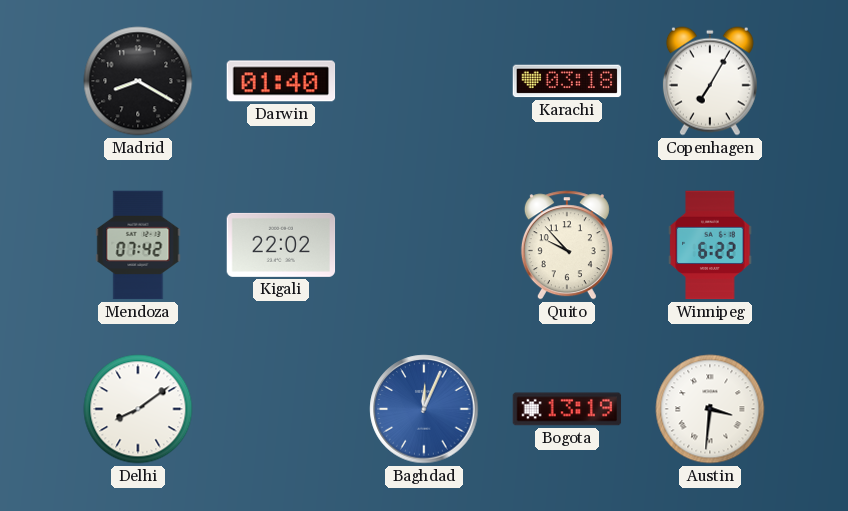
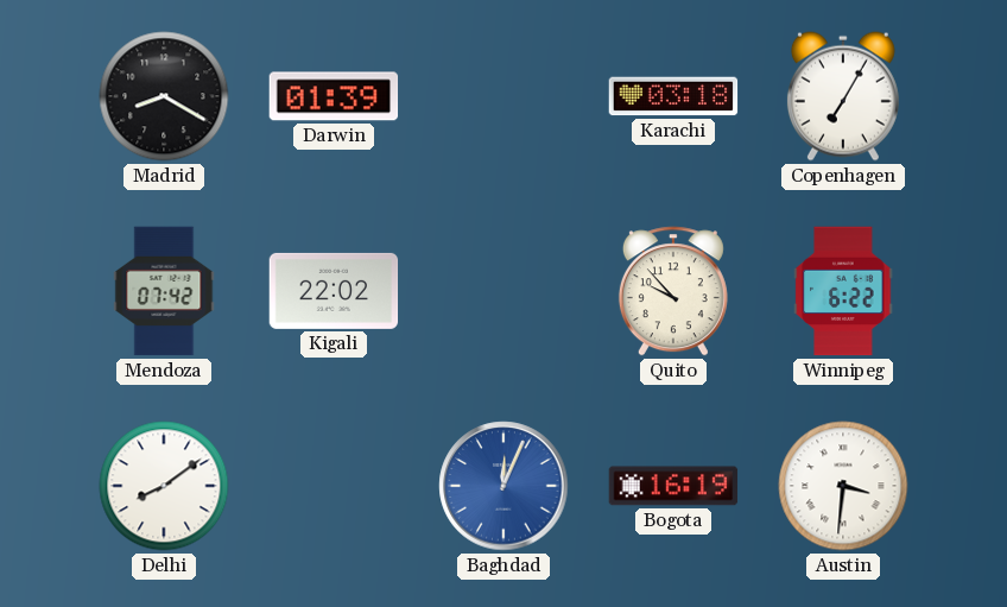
Darwin: 01:40 -> 01:39 (334, 96)
Bogota: 13:19 -> 16:19 (673, 486)
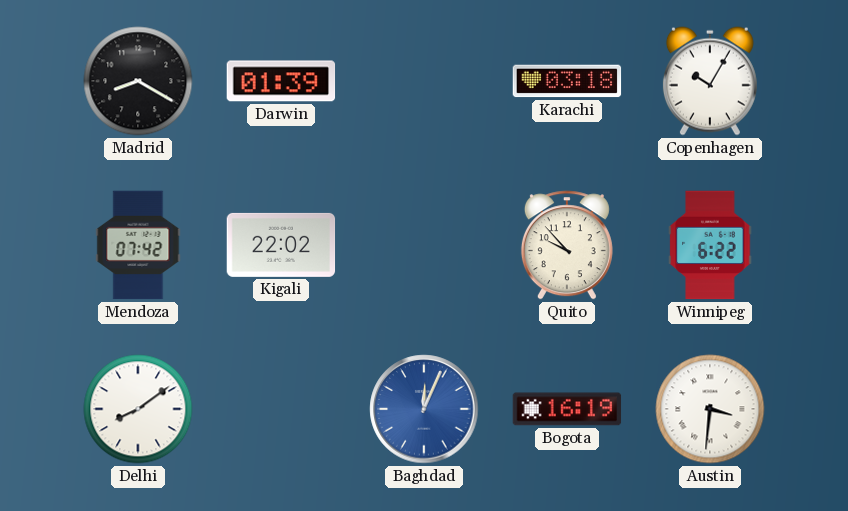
Copenhagen: 7:05 -> 10:05 (710, 81)
